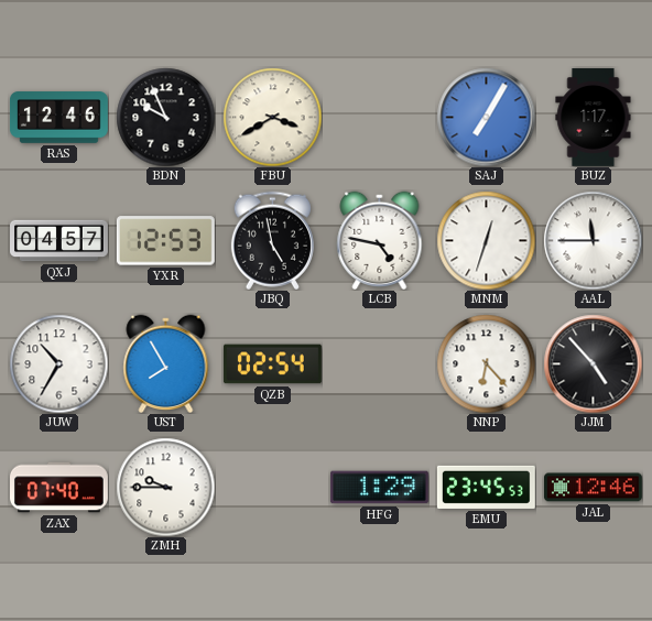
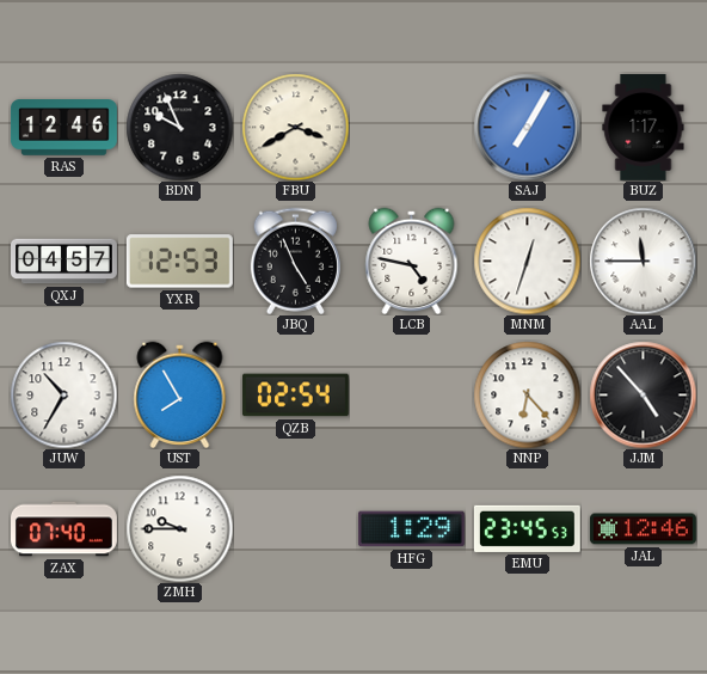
JBQ: 4:58 -> 4:56 (295, 261)
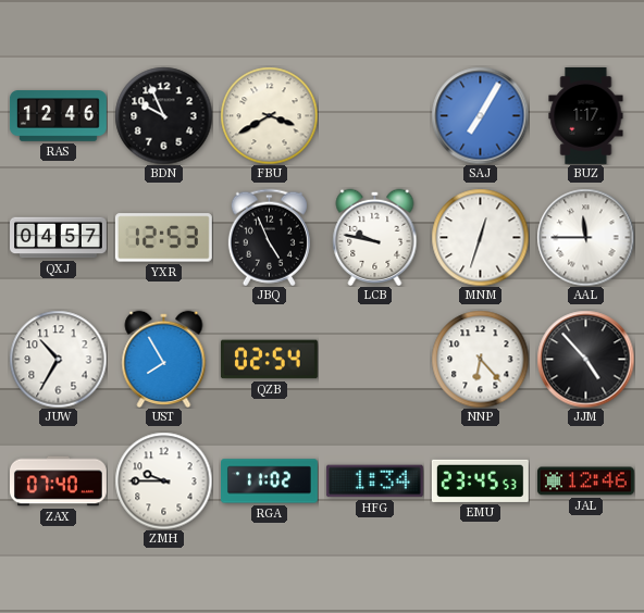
LCB: 4:47 -> 9:47 (375, 237)
RGA: none -> 11:02 (270, 481)
HFG: 1:29 -> 1:34 (374, 481)
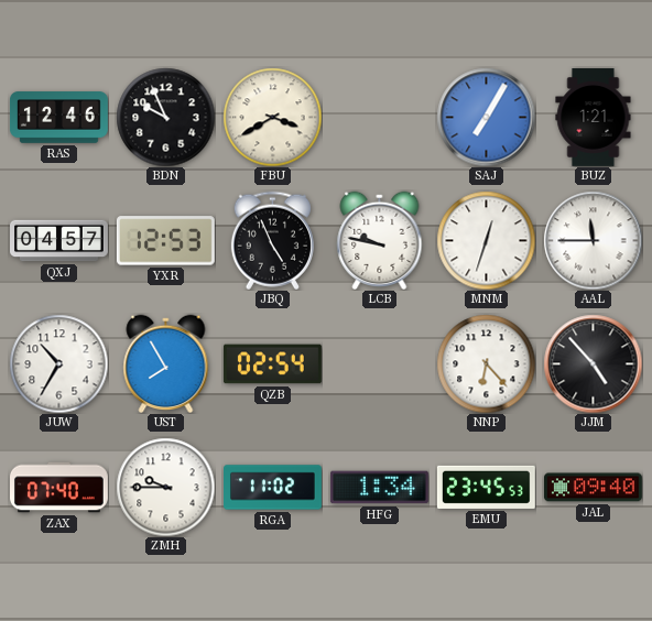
BUZ: 1:17 -> 1:21 (594, 117)
JAL: 12:46 -> 09:40 (593, 488)
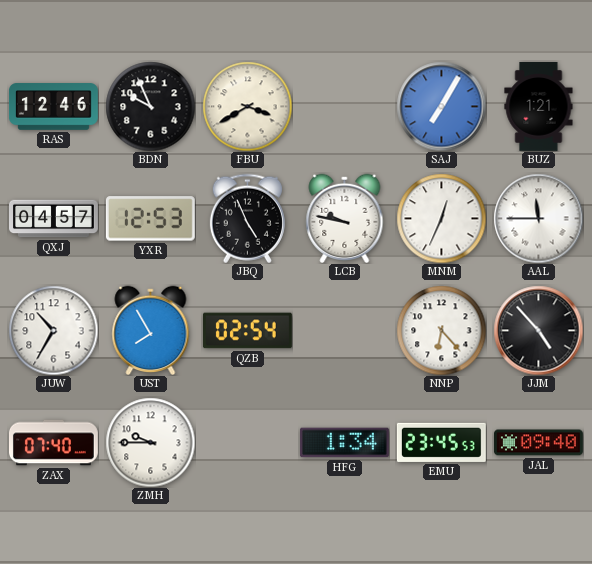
MNM: 12:33 -> 12:34 (441, 218)
RGA: 11:02 -> none (273, 488)
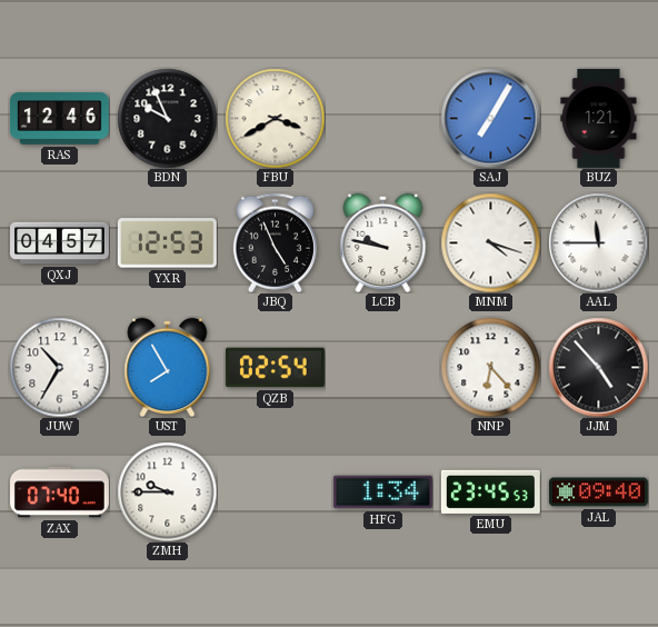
MNM: 12:34 -> 4:18 (490, 242)
